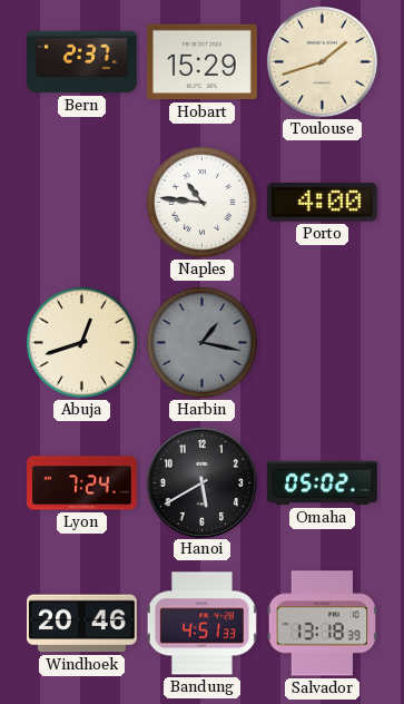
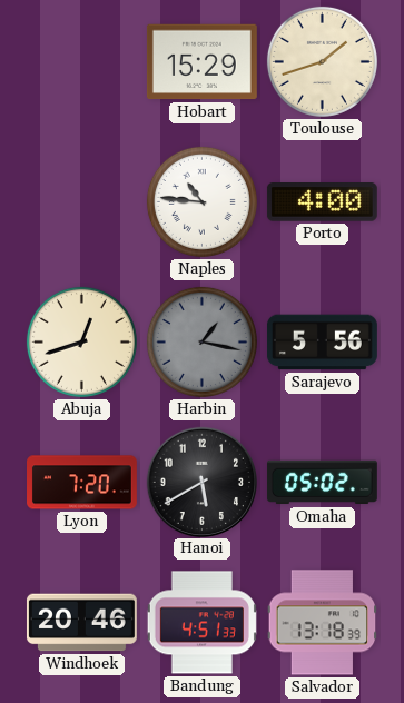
Bern: 2:37 -> none (81, 62)
Sarajevo: none -> 5:56 (322, 343)
Lyon: 7:24 -> 7:20 (82, 483)
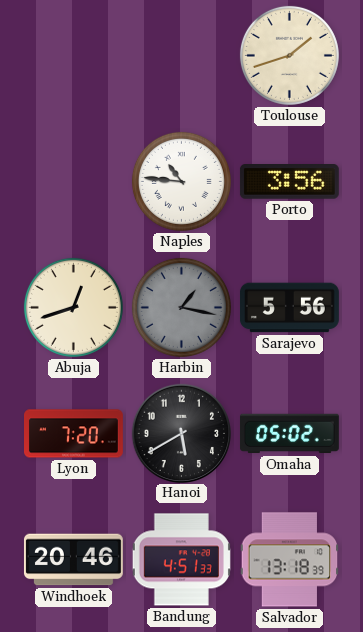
Hobart: 15:29 -> none (201, 62)
Porto: 4:00 -> 3:56 (289, 182)
